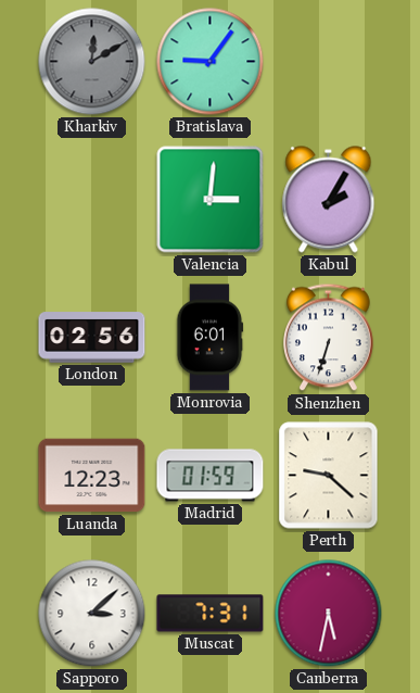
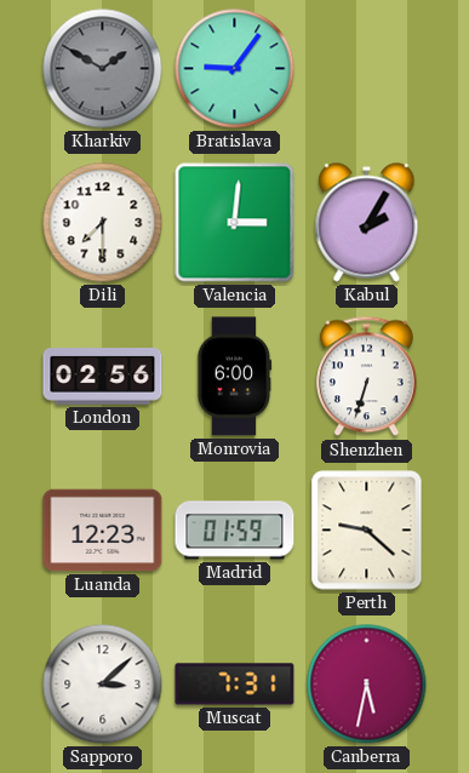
Kharkiv: 12:10 -> 1:50 (103, 69)
Dili: none -> 7:30 (103, 223)
Monrovia: 6:01 -> 6:00 (235, 377)
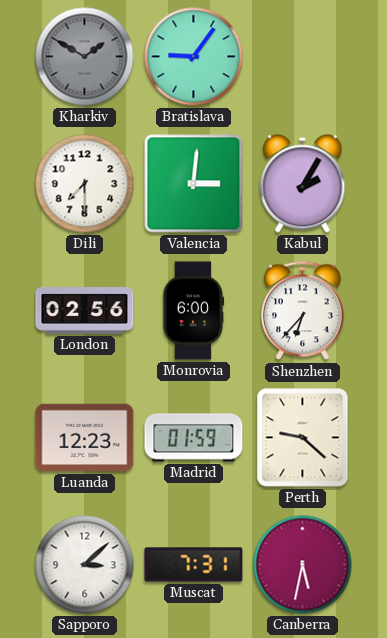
Shenzhen: 6:33 -> 6:37 (303, 311)
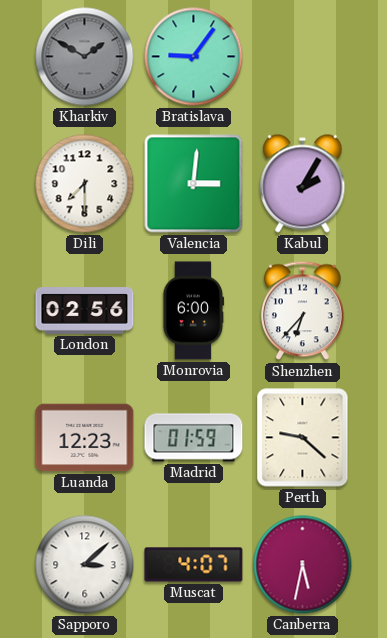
Muscat: 7:31 -> 4:07 (194, 565)
